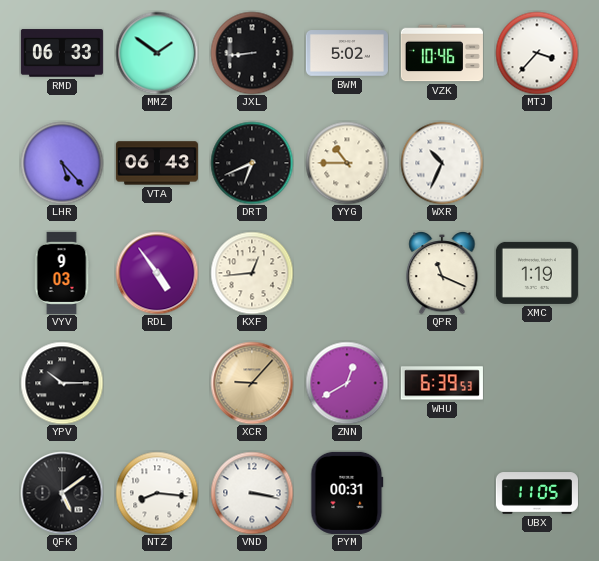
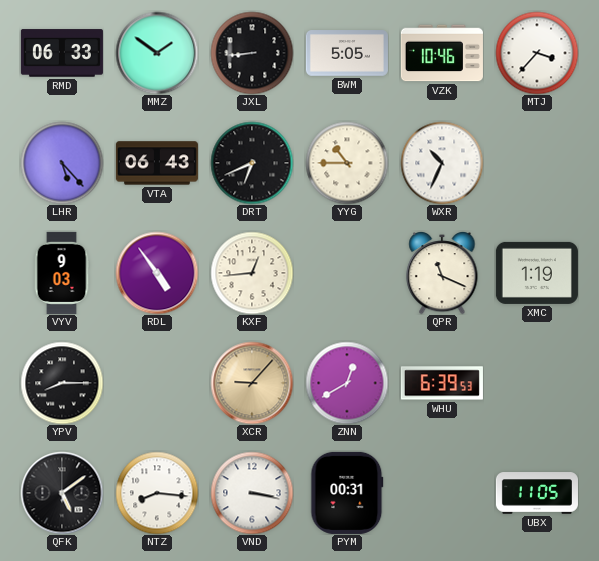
BWM: 5:02 -> 5:05 (347, 53)
YPV: 10:15 -> 8:15 (62, 383)
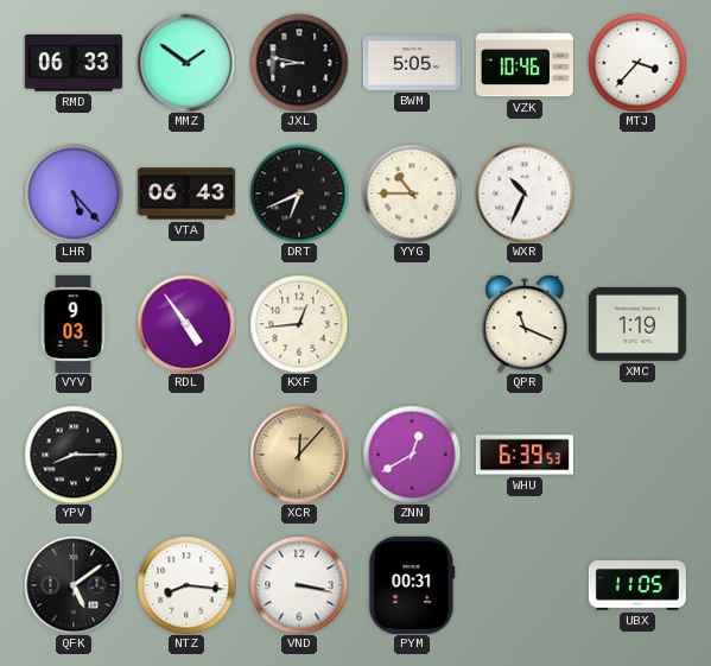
JXL: 8:44 -> 8:47 (299, 63)
XCR: 9:07 -> 12:07 (299, 455)
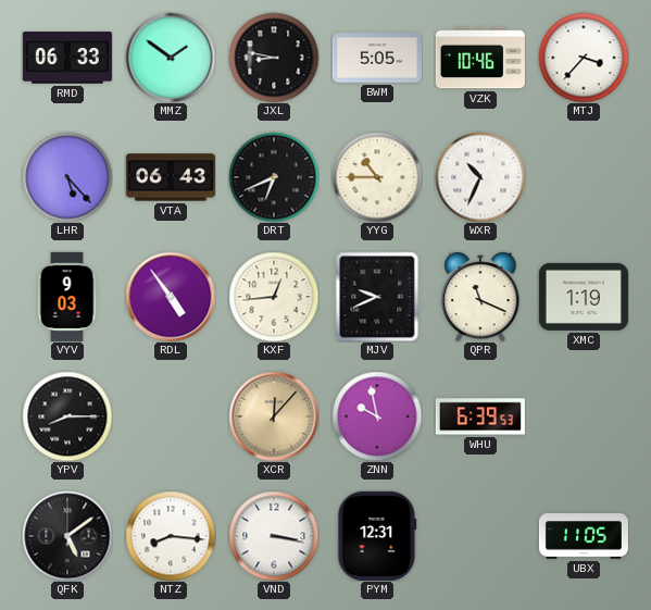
MJV: none -> 9:41 (377, 297)
ZNN: 12:40 -> 9:58 (377, 416)
PYM: 00:31 -> 12:31 (377, 536)
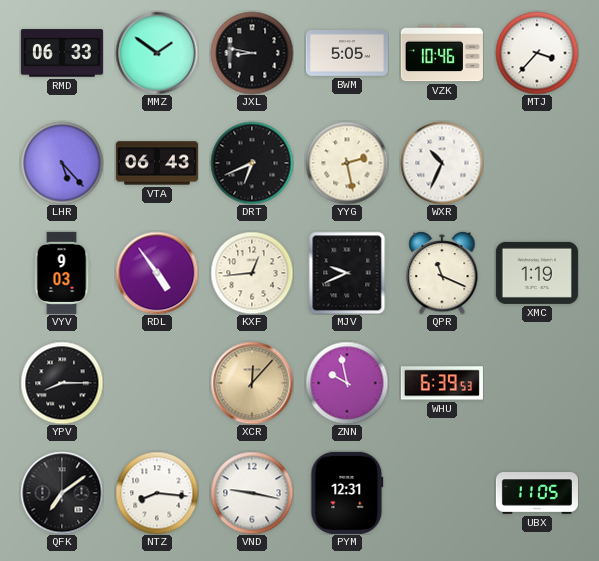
YYG: 10:45 -> 2:28 (347, 163)
QFK: 5:09 -> 7:09 (62, 493)
VND: 3:17 -> 9:17 (252, 493)
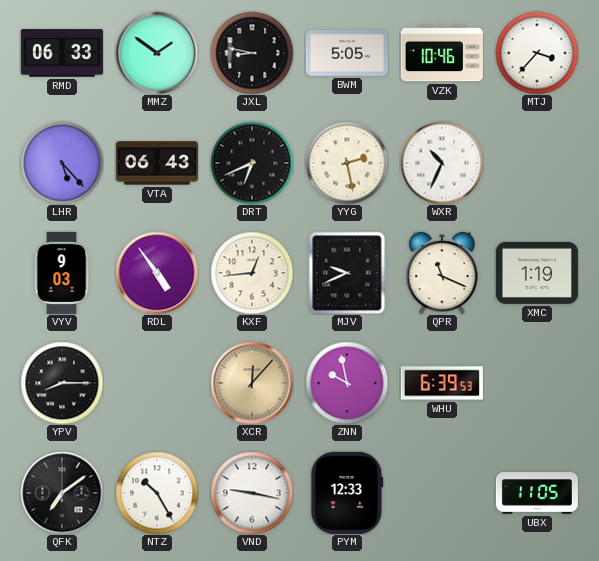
NTZ: 8:16 -> 10:25 (157, 493)
PYM: 12:31 -> 12:33 (347, 493)
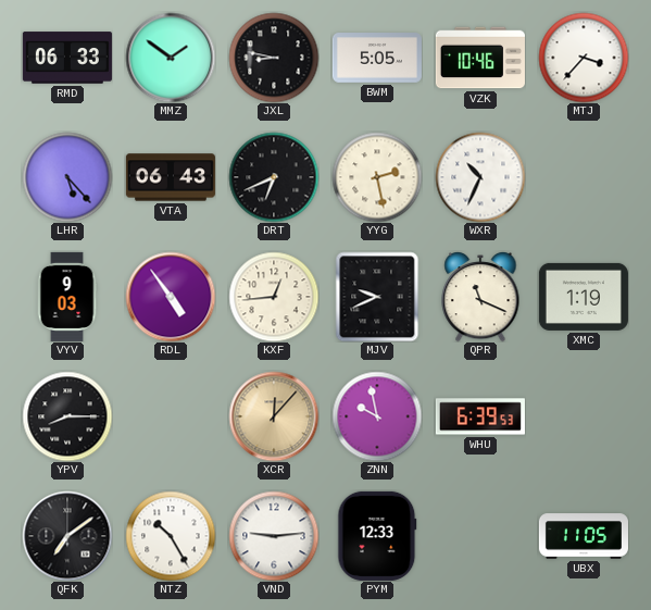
VND: 9:17 -> 9:14 (274, 536)
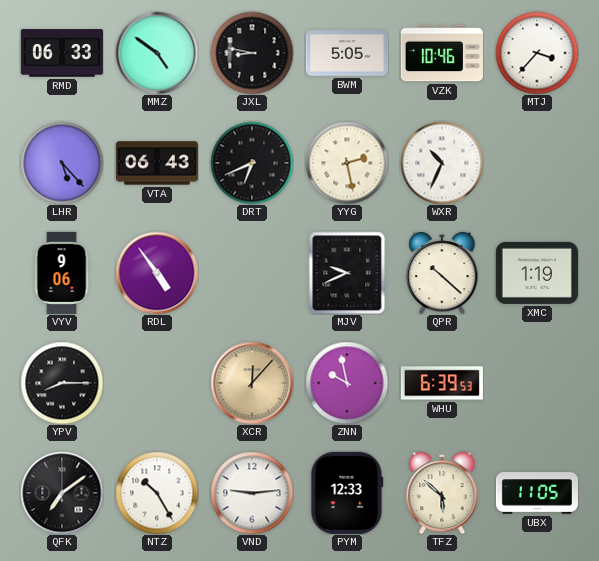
MMZ: 1:51 -> 4:51 (157, 53)
VYV: 9:03 -> 9:06 (62, 273)
KXF: 12:44 -> none (274, 297)
QPR: 11:19 -> 10:22 (442, 273)
TFZ: none -> 5:52 (442, 493)
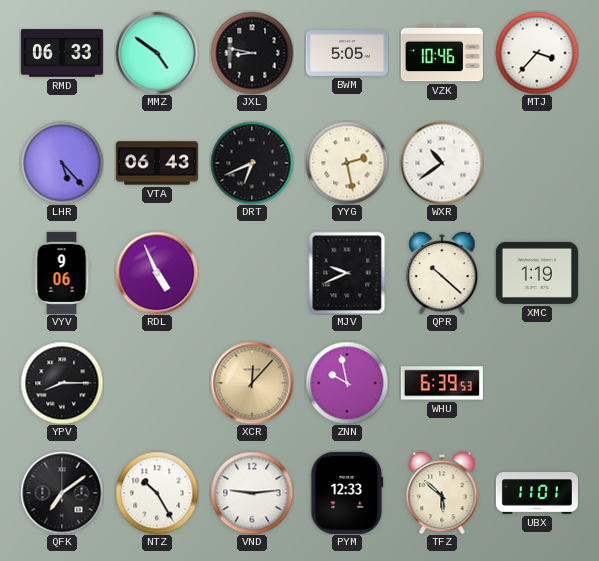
WXR: 10:34 -> 10:39 (442, 163)
RDL: 4:54 -> 4:56 (157, 273)
UBX: 11:05 -> 11:01 (537, 493)
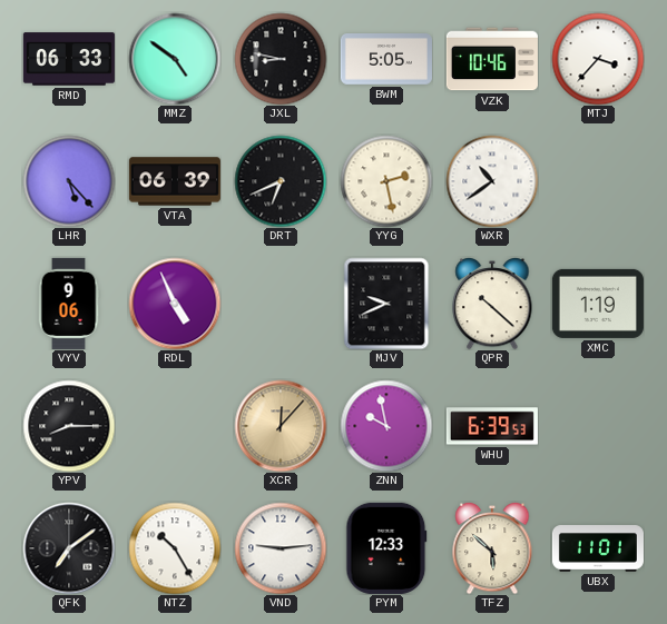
VTA: 06:43 -> 06:39 (175, 181)
